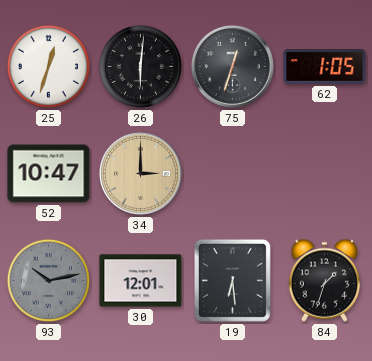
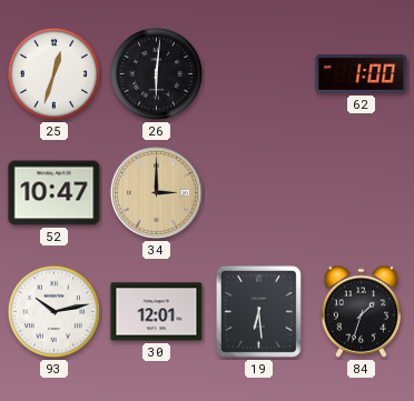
75: 12:33 -> none (232, 66)
62: 1:05 -> 1:00 (362, 74)
93 dial: grey -> white (53, 311)
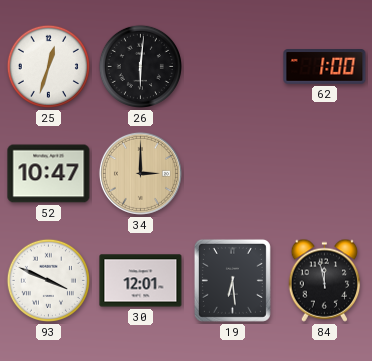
93: 10:13 -> 3:49 (48, 280)
84: 1:33 -> 11:58 (325, 280)
